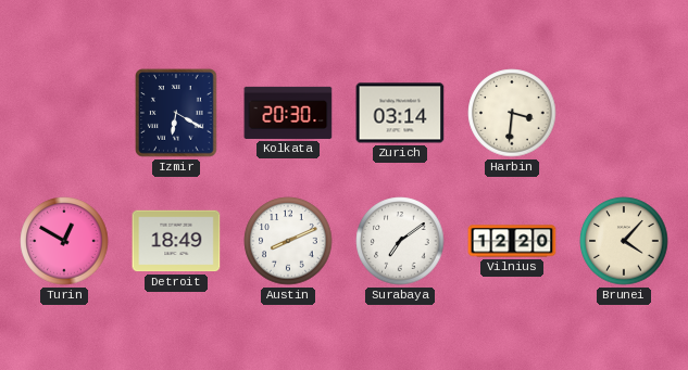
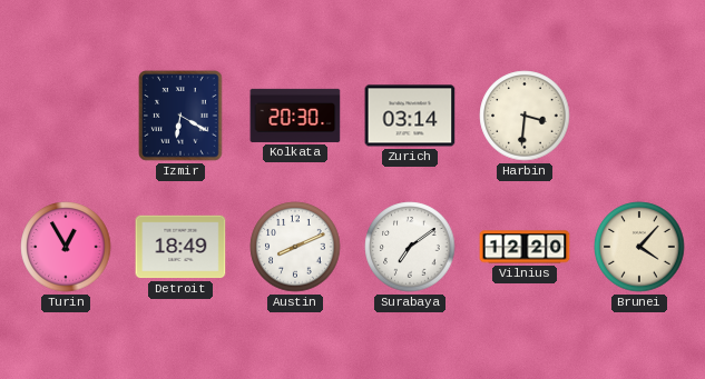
Turin: 12:50 -> 12:55 (66, 247)
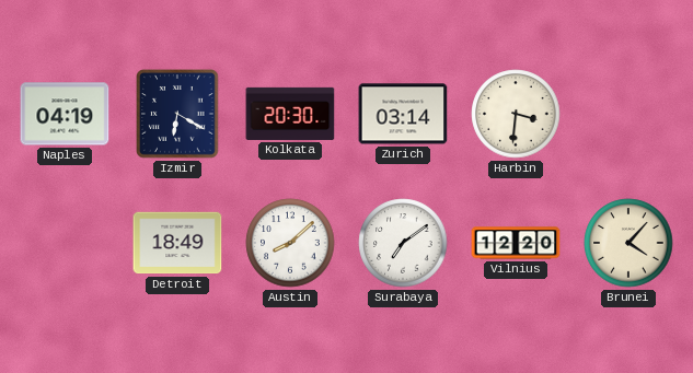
Naples: none -> 04:19 (65, 114)
Turin: 12:55 -> none (66, 247)
Austin: 8:11 -> 8:08 (290, 243)
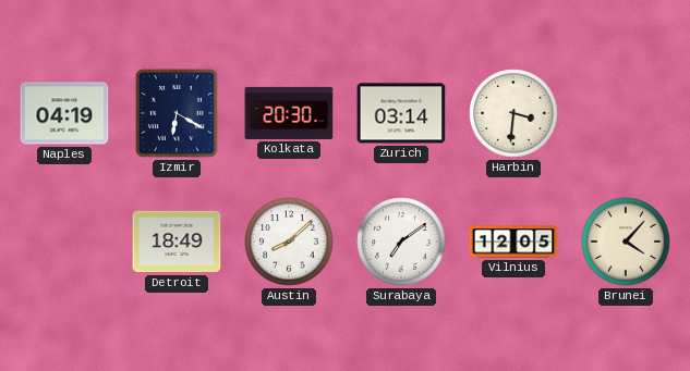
Vilnius: 12:20 -> 12:05 (513, 242)
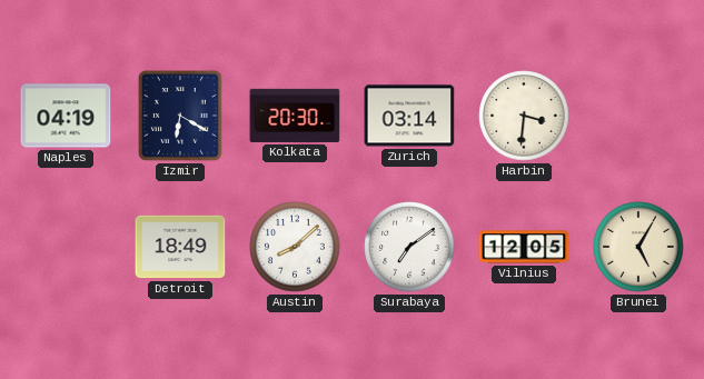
Brunei: 4:07 -> 5:05 (638, 247)
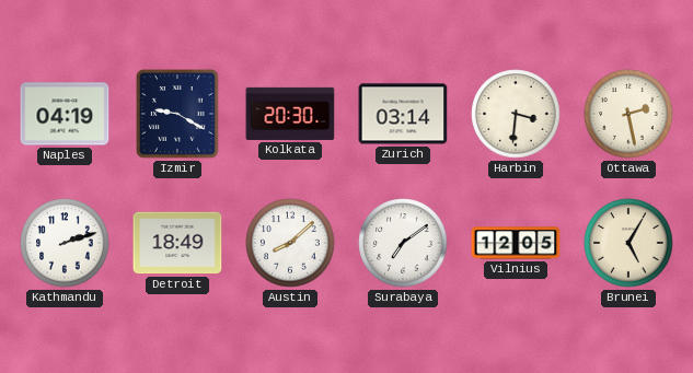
Izmir: 6:20 -> 9:20 (178, 114)
Ottawa: none -> 2:28 (628, 114)
Kathmandu: none -> 2:12 (65, 243)
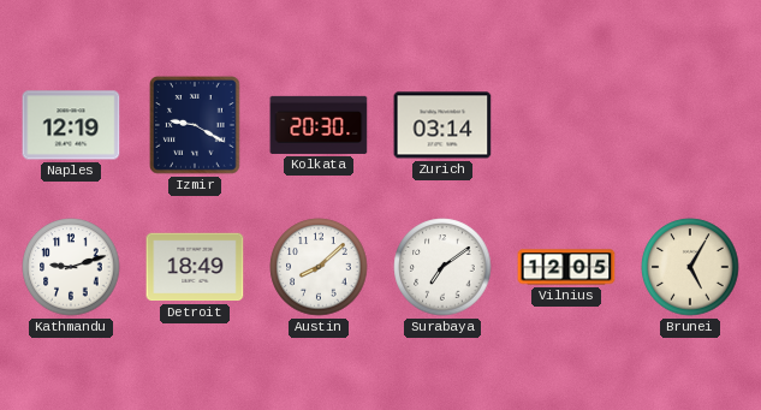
Naples: 04:19 -> 12:19 (71, 125)
Harbin: 3:31 -> none (516, 114)
Ottawa: 2:28 -> none (628, 114)
Kathmandu: 2:12 -> 9:12 (71, 267)
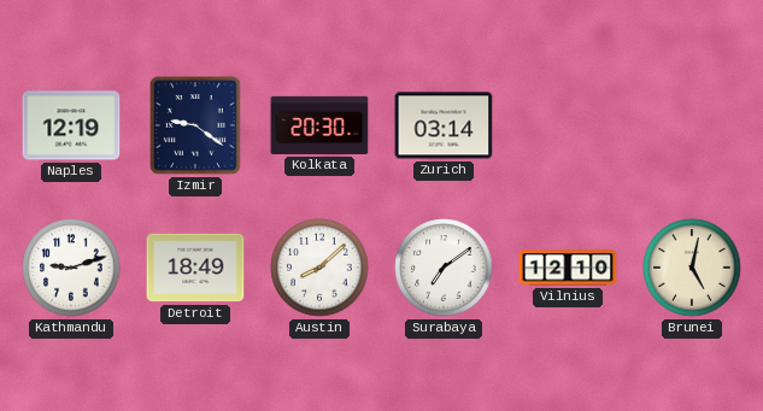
Izmir: 9:20 -> 9:21 (196, 125)
Vilnius: 12:05 -> 12:10 (568, 268)
Brunei: 5:05 -> 5:02 (692, 268)
